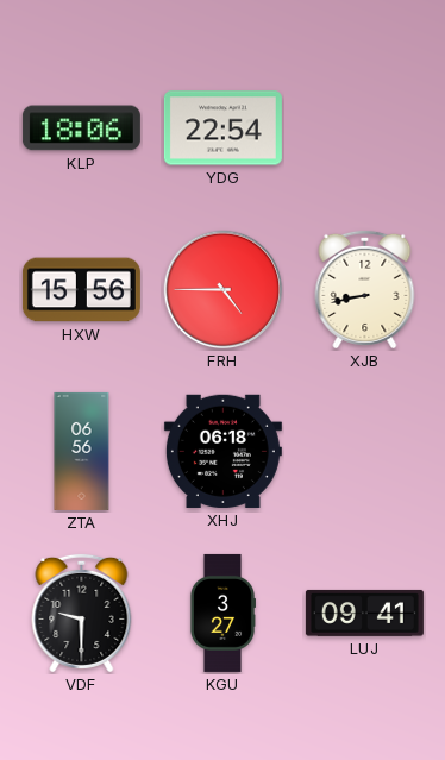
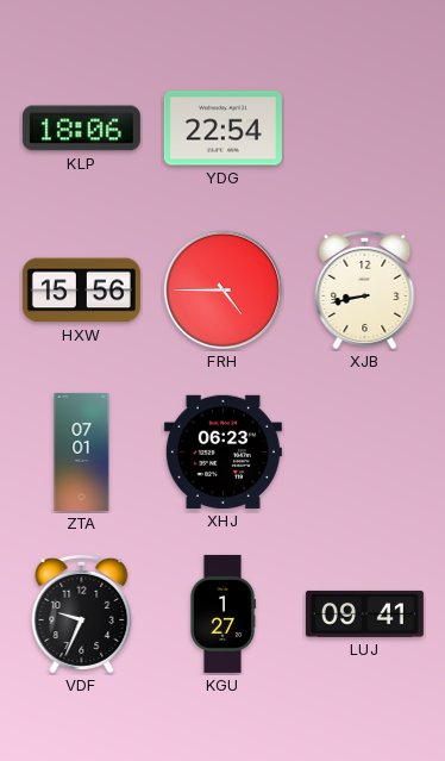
ZTA: 06:56 -> 07:01 (82, 451)
XHJ: 06:18 -> 06:23 (223, 451)
VDF: 9:30 -> 9:34 (82, 613)
KGU: 3:27 -> 1:27 (221, 613)
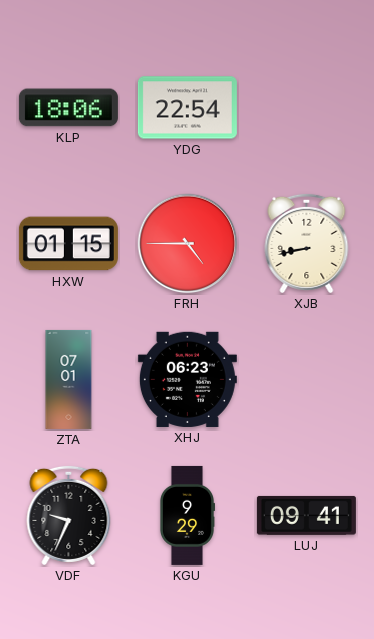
HXW: 15:56 -> 01:15 (68, 244)
KGU: 1:27 -> 9:29 (186, 515)
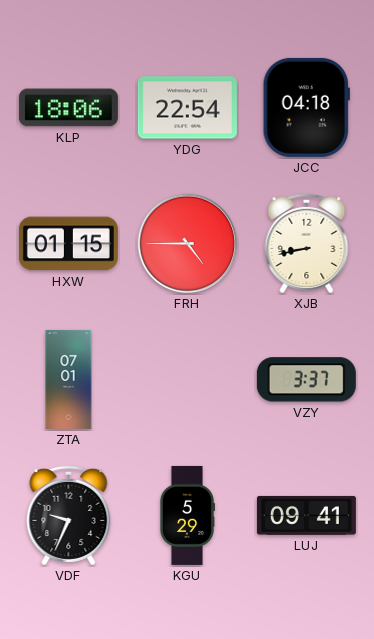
JCC: none -> 04:18 (306, 107)
XHJ: 06:23 -> none (187, 379)
VZY: none -> 3:37 (306, 380)
KGU: 9:29 -> 5:29 (186, 515)
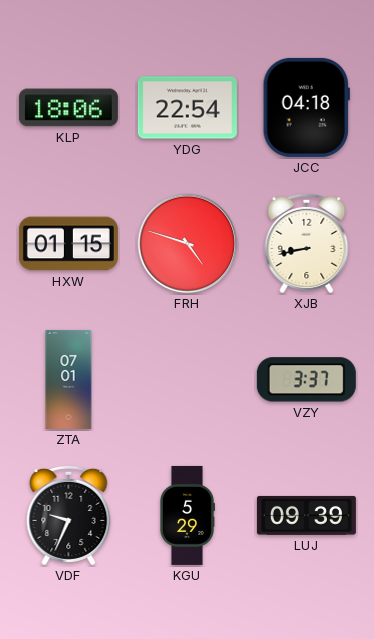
FRH: 4:45 -> 4:48 (188, 244)
LUJ: 09:41 -> 09:39 (306, 515)
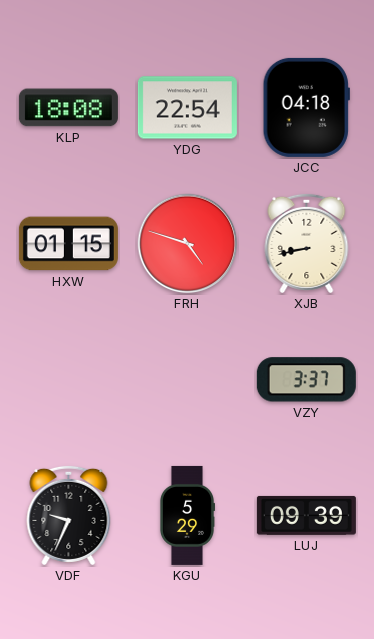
KLP: 18:06 -> 18:08 (68, 108)
ZTA: 07:01 -> none (69, 379)
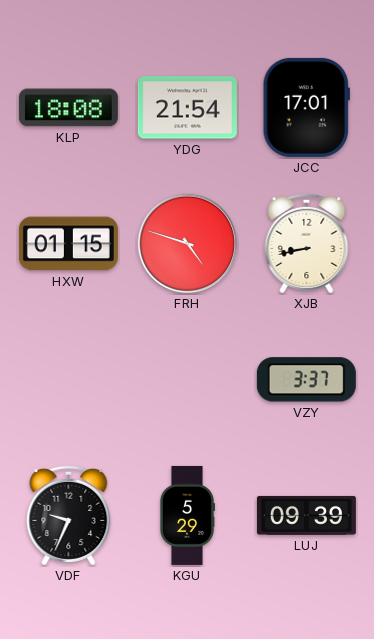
YDG: 22:54 -> 21:54 (187, 108)
JCC: 04:18 -> 17:01 (306, 107)
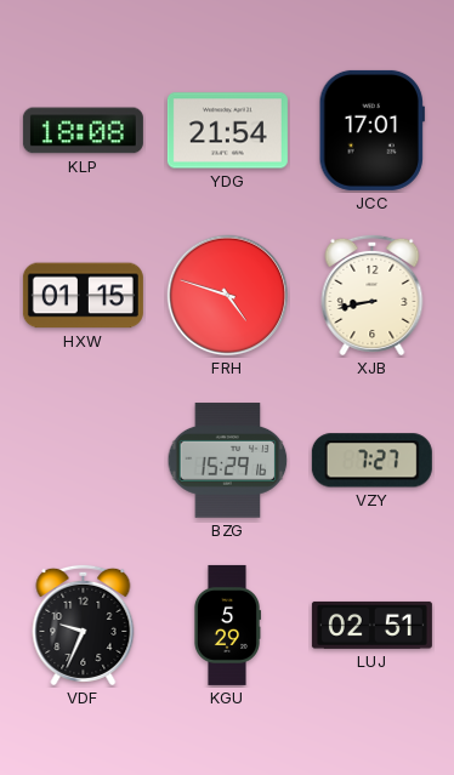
BZG: none -> 15:29 (228, 461)
VZY: 3:37 -> 7:27 (371, 461)
LUJ: 09:39 -> 02:51 (371, 625)
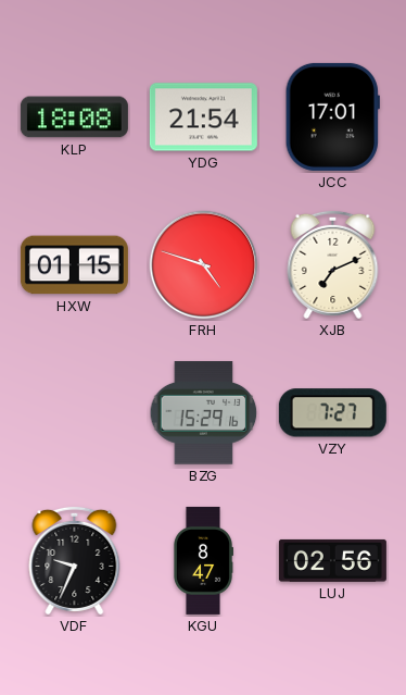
XJB: 8:43 -> 7:11 (333, 264)
KGU: 5:29 -> 8:47 (202, 560)
LUJ: 02:51 -> 02:56 (332, 560)
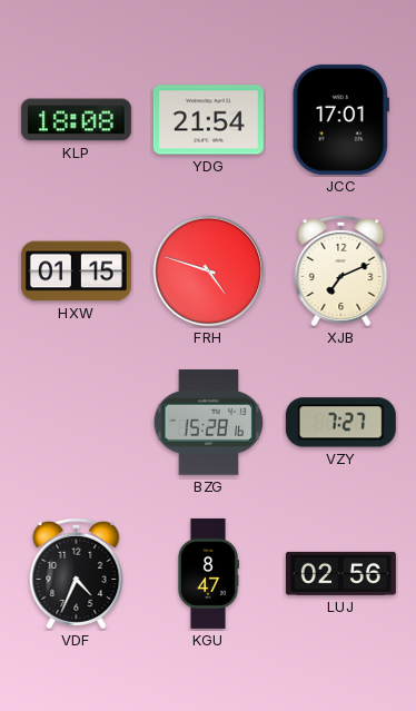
BZG: 15:29 -> 15:28 (209, 423)
VDF: 9:34 -> 4:34 (77, 573)
